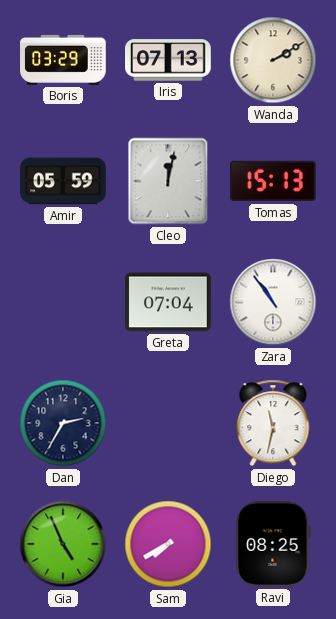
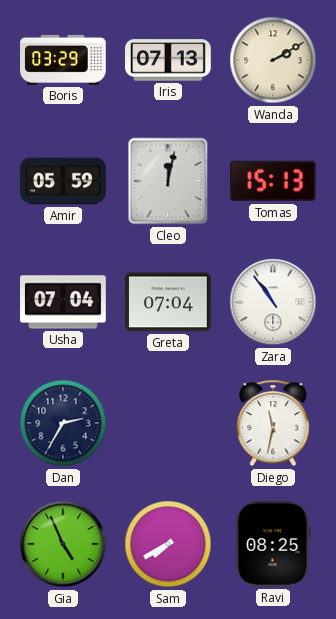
Usha: none -> 07:04 (63, 302)
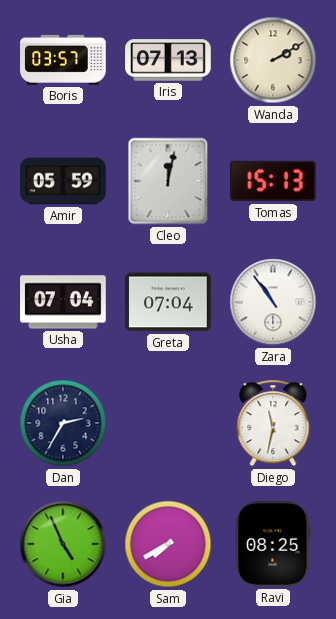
Boris: 03:29 -> 03:57 (63, 60)
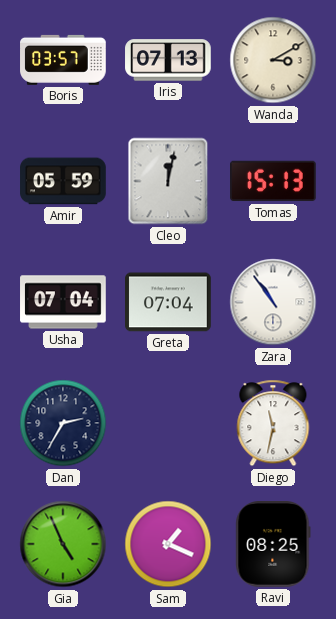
Wanda: 2:10 -> 3:10 (273, 60)
Sam: 7:40 -> 1:19 (168, 544)
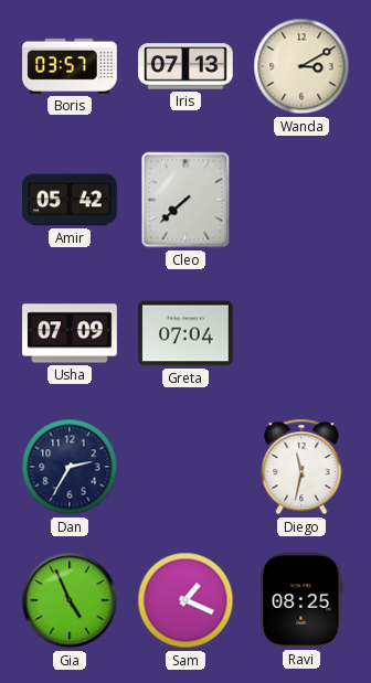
Amir: 05:59 -> 05:42 (70, 200)
Cleo: 12:02 -> 7:38 (185, 200)
Tomas: 15:13 -> none (274, 181)
Usha: 07:04 -> 07:09 (70, 333)
Zara: 10:54 -> none (273, 302)
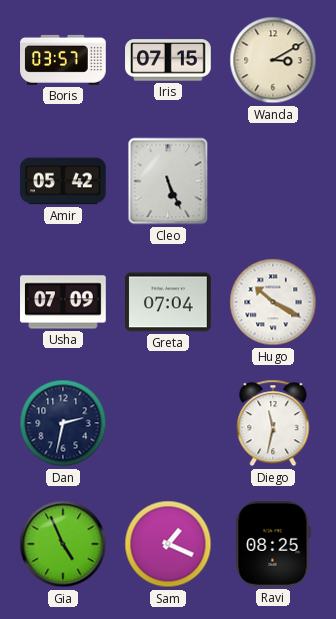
Iris: 07:13 -> 07:15 (168, 60)
Cleo: 7:38 -> 5:26 (168, 181)
Hugo: none -> 10:20 (273, 302)
Dan: 2:35 -> 2:32 (63, 423)
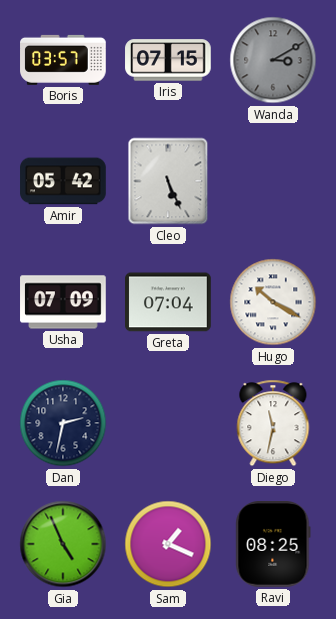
Wanda dial: cream -> grey (273, 60)
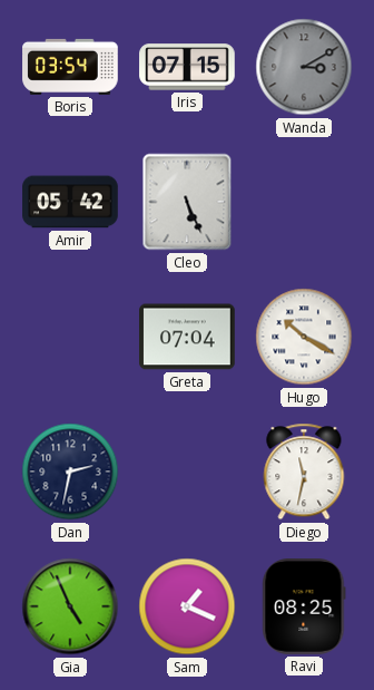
Boris: 03:57 -> 03:54 (70, 67)
Usha: 07:09 -> none (63, 302)
